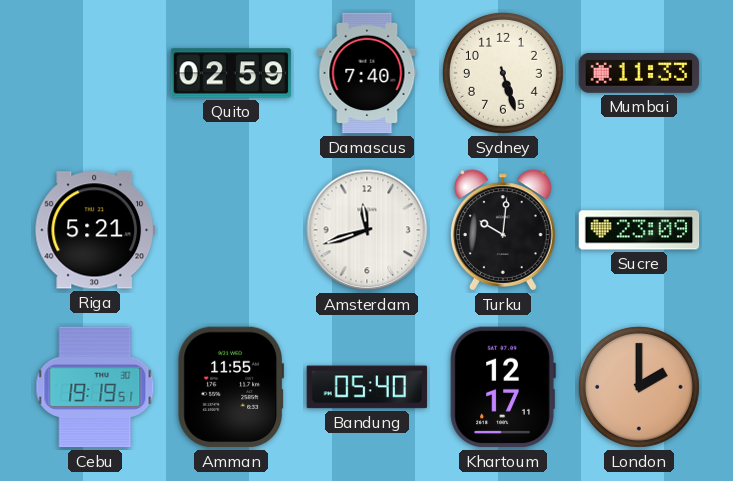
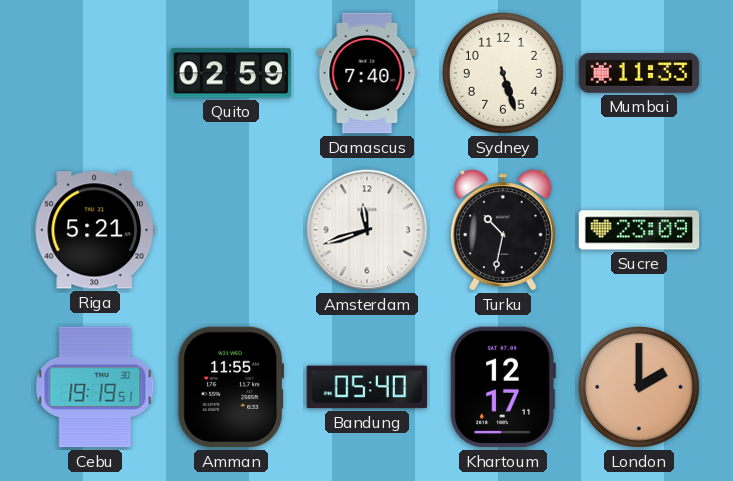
Turku: 10:01 -> 10:32 (503, 230)
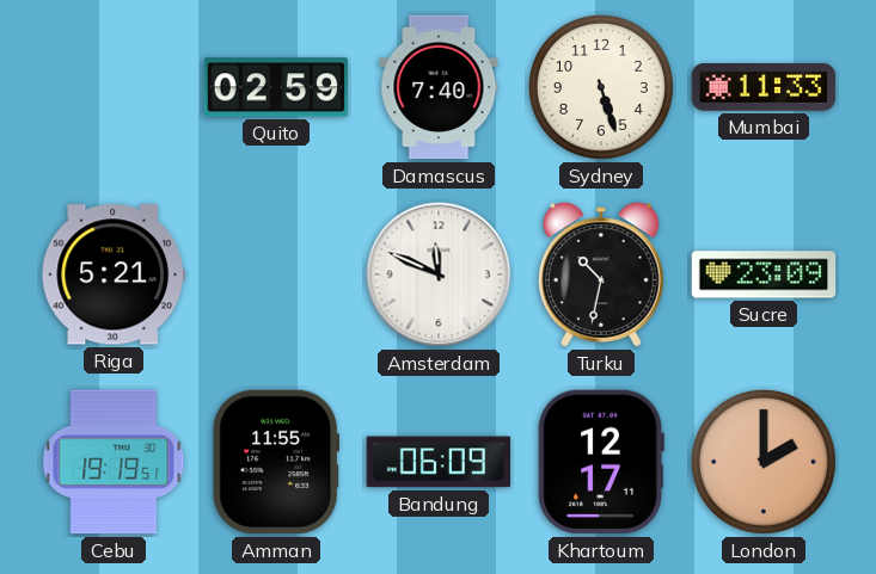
Amsterdam: 11:42 -> 11:49 (439, 274)
Bandung: 05:40 -> 06:09 (439, 462)
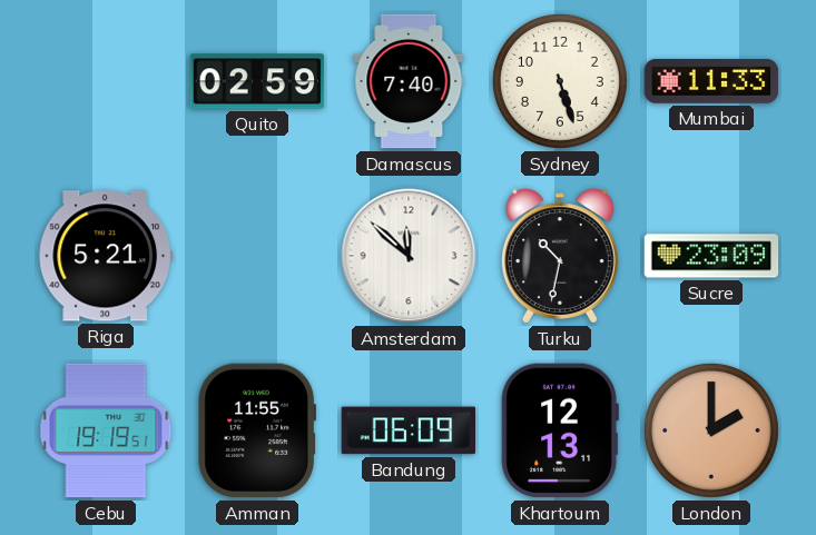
Amsterdam: 11:49 -> 11:52 (409, 256)
Khartoum: 12:17 -> 12:13 (560, 430)
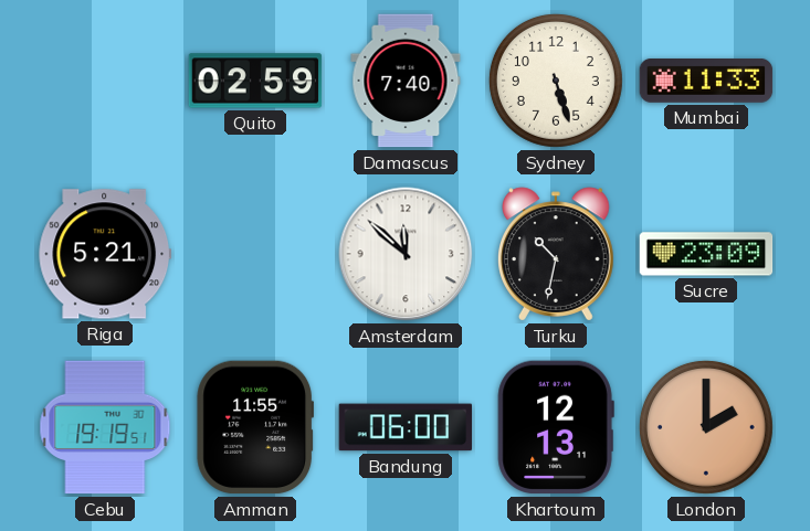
Bandung: 06:09 -> 06:00 (406, 427)
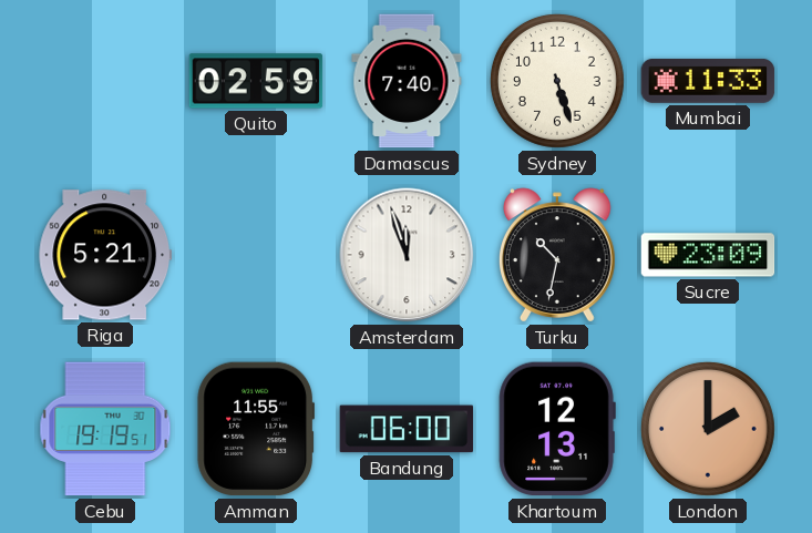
Amsterdam: 11:52 -> 11:57 (407, 255)
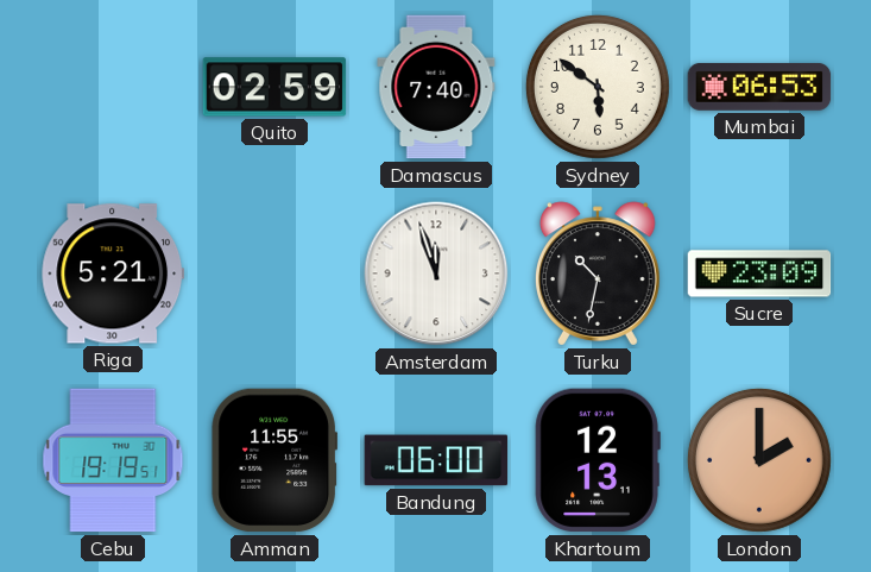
Sydney: 5:27 -> 5:51 (598, 87)
Mumbai: 11:33 -> 06:53 (759, 88)
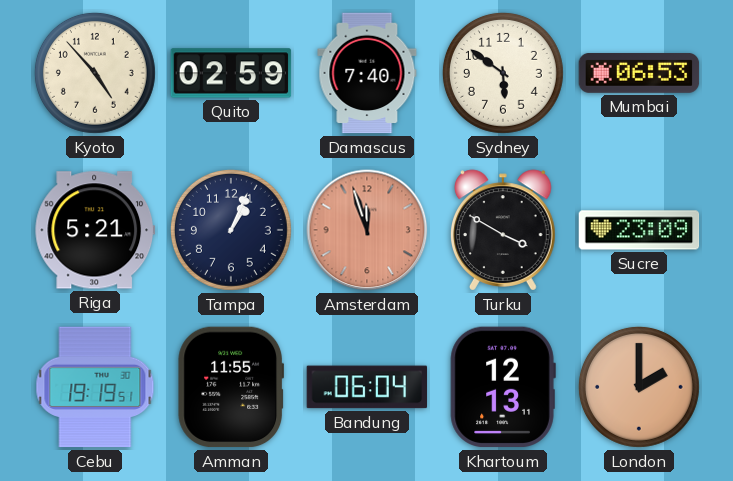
Kyoto: none -> 4:53 (95, 73)
Tampa: none -> 1:04 (231, 230)
Amsterdam dial: white -> salmon (367, 230)
Turku: 10:32 -> 3:50 (503, 230)
Bandung: 06:00 -> 06:04 (367, 387)
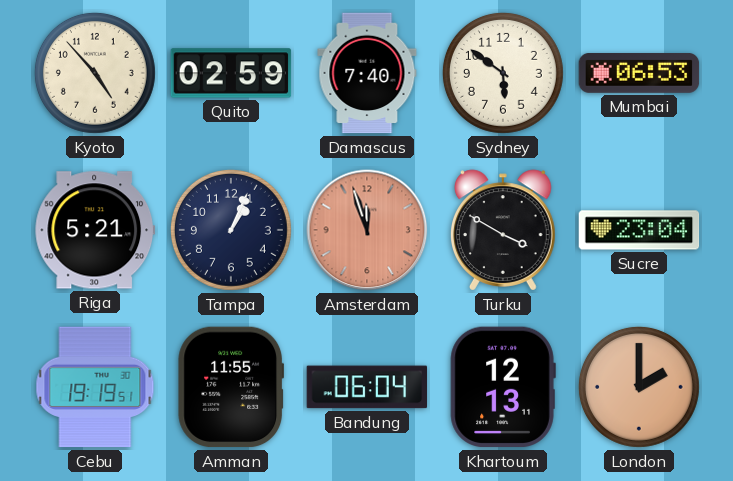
Sucre: 23:09 -> 23:04 (639, 230)
